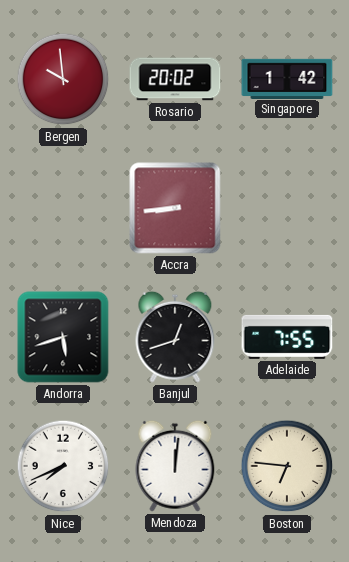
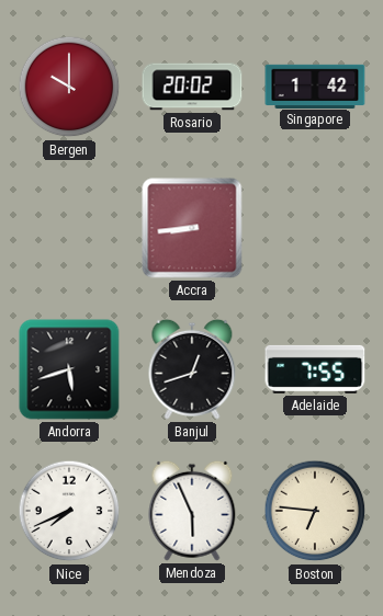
Bergen: 9:59 -> 10:00 (69, 87)
Mendoza: 12:01 -> 5:56 (192, 511)
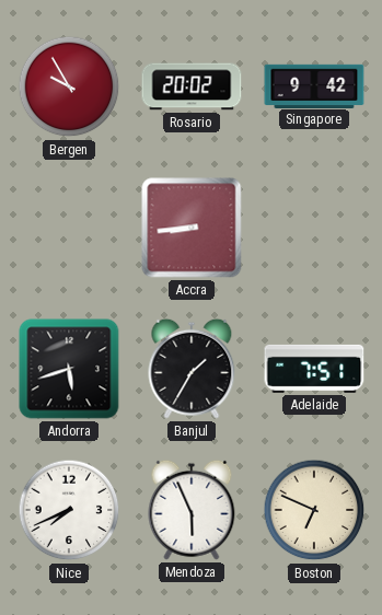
Bergen: 10:00 -> 9:55 (69, 86)
Singapore: 1:42 -> 9:42 (314, 85)
Banjul: 12:42 -> 1:35 (192, 369)
Adelaide: 7:55 -> 7:51 (314, 369)
Boston: 6:46 -> 6:49 (314, 510)
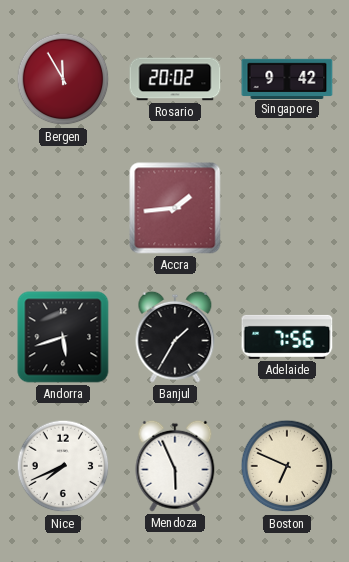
Bergen: 9:55 -> 11:55 (63, 79)
Accra: 8:44 -> 1:44 (175, 208)
Adelaide: 7:51 -> 7:56 (287, 337)
